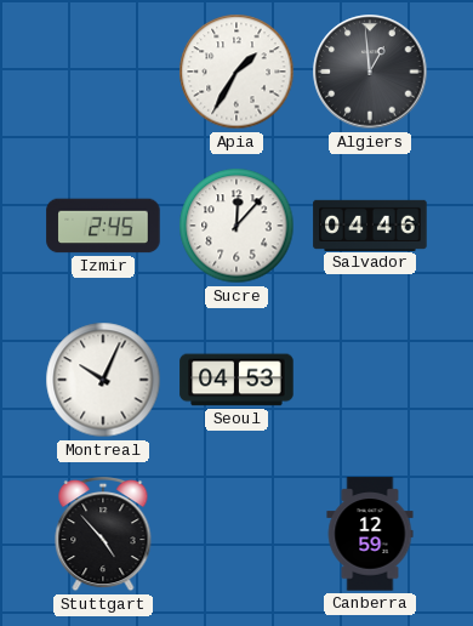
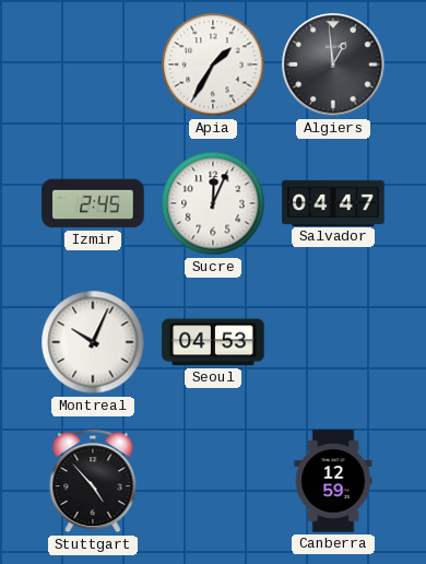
Sucre: 12:07 -> 12:04 (213, 203)
Salvador: 04:46 -> 04:47 (333, 202)
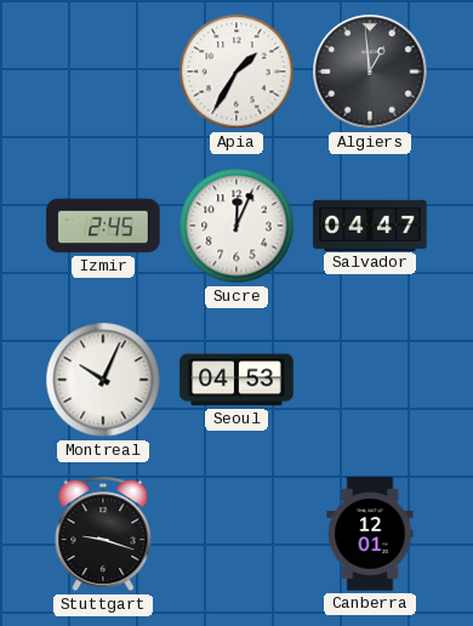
Stuttgart: 4:53 -> 9:18 (103, 534)
Canberra: 12:59 -> 12:01 (370, 534)
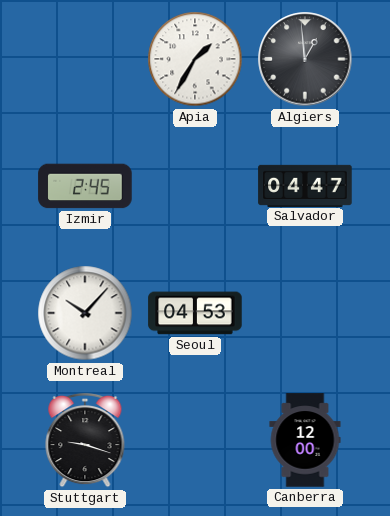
Sucre: 12:04 -> none (236, 226)
Montreal: 10:04 -> 10:07 (85, 313)
Canberra: 12:01 -> 12:00 (305, 440)
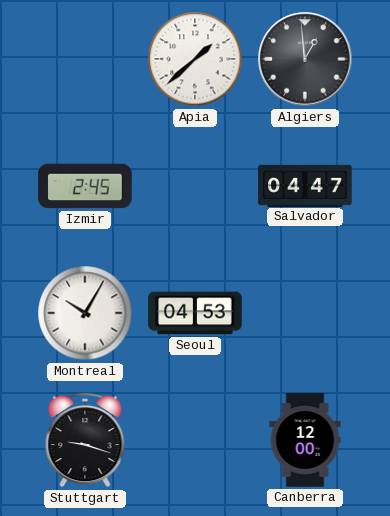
Apia: 1:35 -> 1:38 (195, 59)
Montreal: 10:07 -> 10:05 (85, 313)
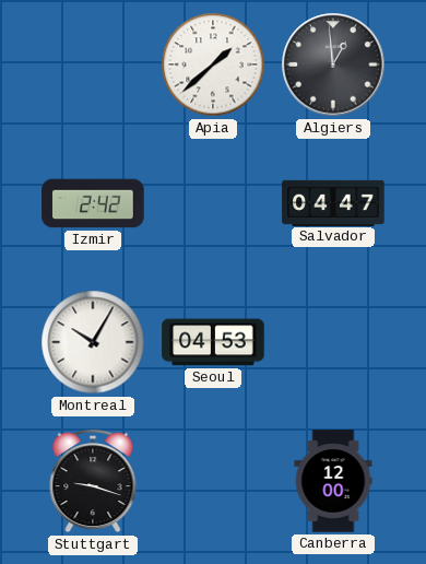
Izmir: 2:45 -> 2:42 (93, 203)
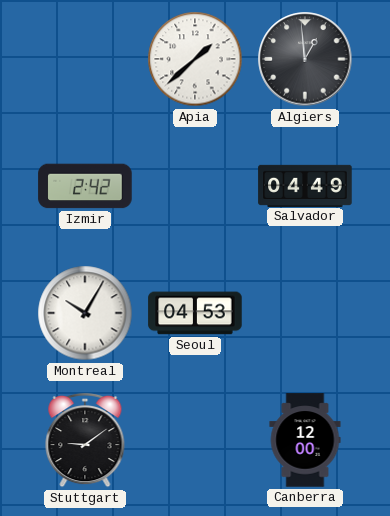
Salvador: 04:47 -> 04:49 (305, 185)
Stuttgart: 9:18 -> 9:09 (85, 440)
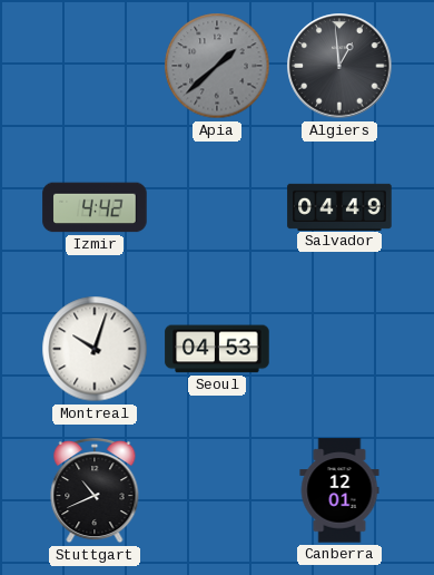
Apia dial: white -> grey (217, 66)
Izmir: 2:42 -> 4:42 (95, 207)
Montreal: 10:05 -> 10:03 (95, 349)
Stuttgart: 9:09 -> 10:41 (95, 490)
Canberra: 12:00 -> 12:01 (339, 490)
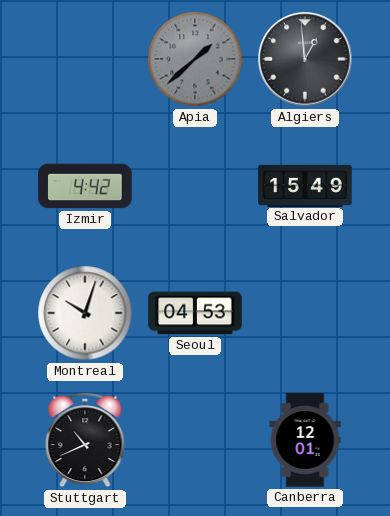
Salvador: 04:49 -> 15:49 (305, 185)
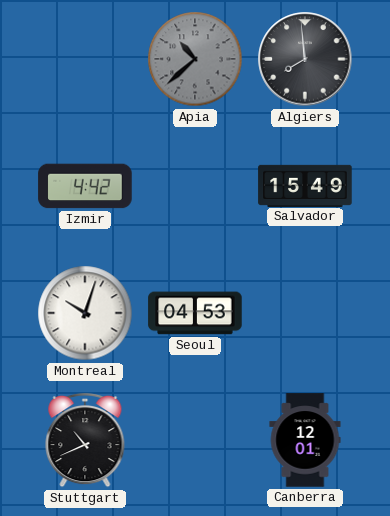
Apia: 1:38 -> 10:38 (195, 59)
Algiers: 12:59 -> 7:59 (305, 59)
